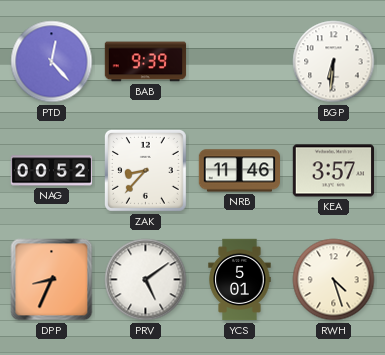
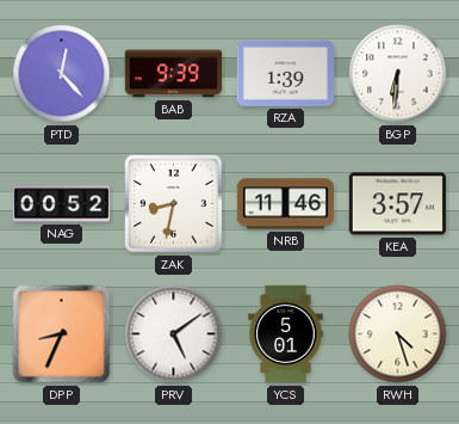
RZA: none -> 1:39 (285, 73)
ZAK: 8:37 -> 8:32 (173, 203)
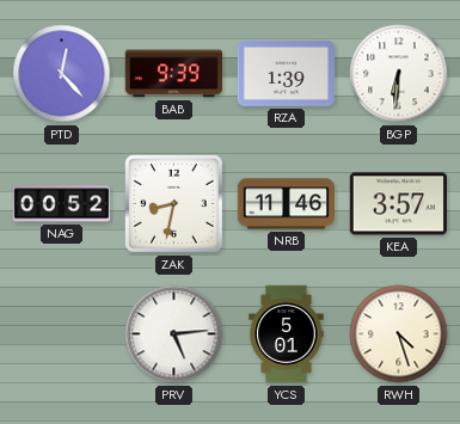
DPP: 8:34 -> none (62, 334)
PRV: 5:09 -> 5:14 (174, 334)
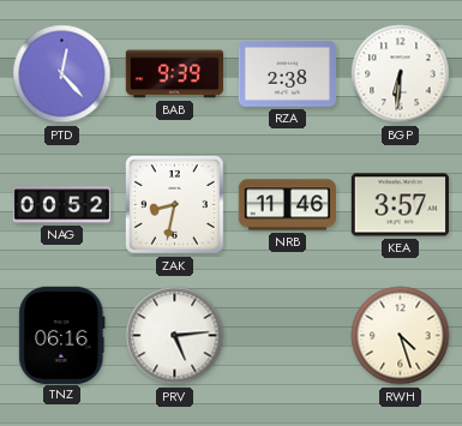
RZA: 1:39 -> 2:38 (287, 73)
TNZ: none -> 06:16 (62, 335)
YCS: 5:01 -> none (287, 334)
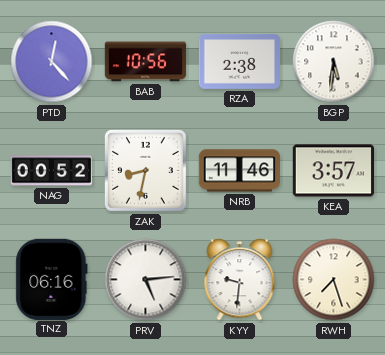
BAB: 9:39 -> 10:56 (146, 62)
BGP: 6:31 -> 5:31 (334, 62)
KYY: none -> 9:31 (240, 280)
RWH: 4:27 -> 7:27 (334, 280)
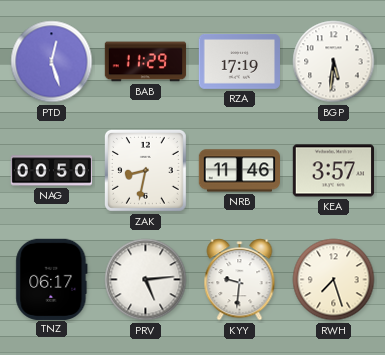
PTD: 12:23 -> 12:27 (52, 62)
BAB: 10:56 -> 11:29 (146, 62)
RZA: 2:38 -> 17:19 (239, 61)
NAG: 00:52 -> 00:50 (52, 171)
TNZ: 06:16 -> 06:17 (52, 279)
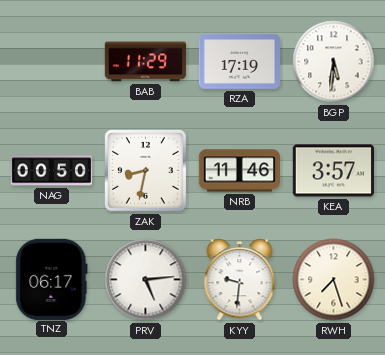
PTD: 12:27 -> none (52, 62)
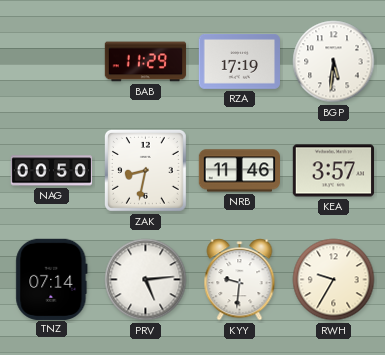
TNZ: 06:17 -> 07:14 (52, 279)
RWH: 7:27 -> 9:35 (334, 280)
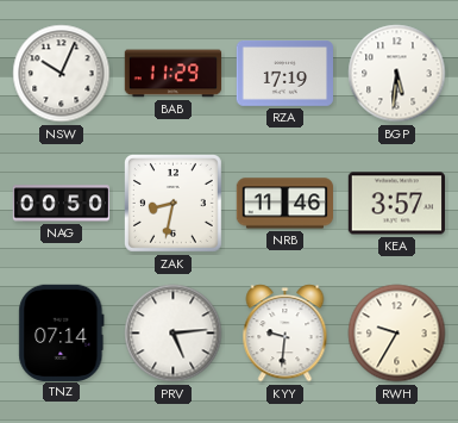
NSW: none -> 10:04 (62, 74)
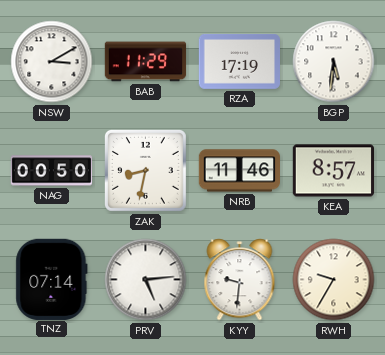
NSW: 10:04 -> 3:10 (52, 62)
KEA: 3:57 -> 8:57 (333, 171)
